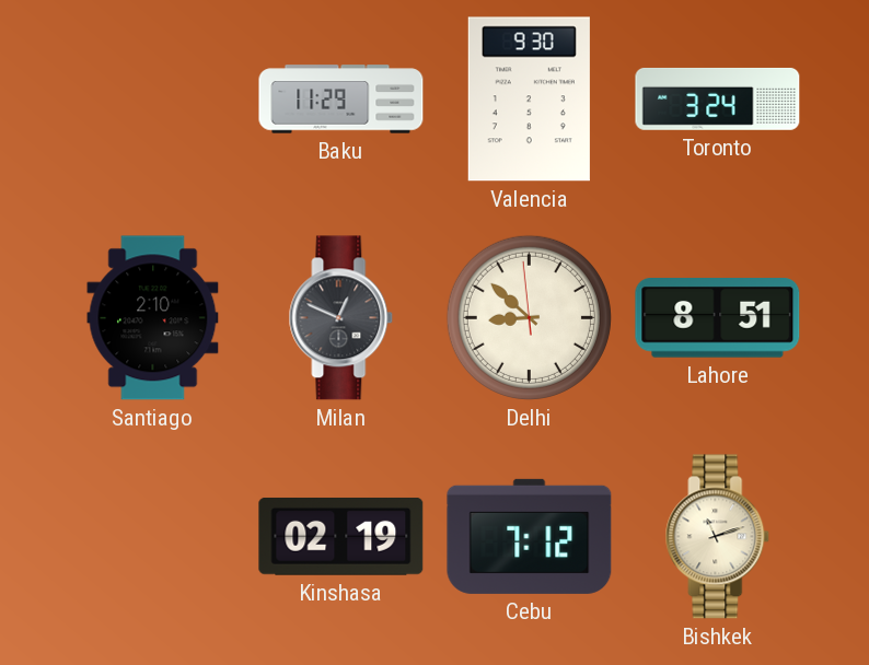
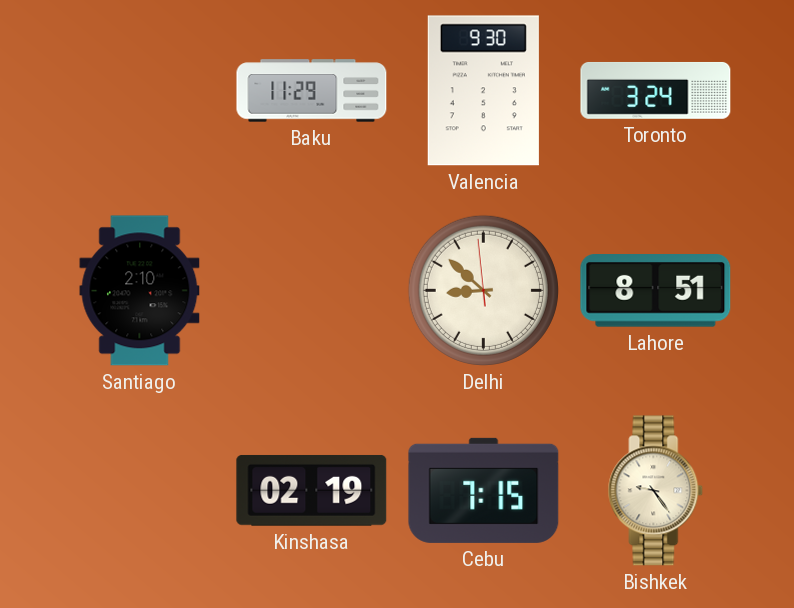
Milan: 12:49 -> none (341, 318)
Cebu: 7:12 -> 7:15 (484, 490)
Bishkek: 11:12 -> 9:24 (656, 491)
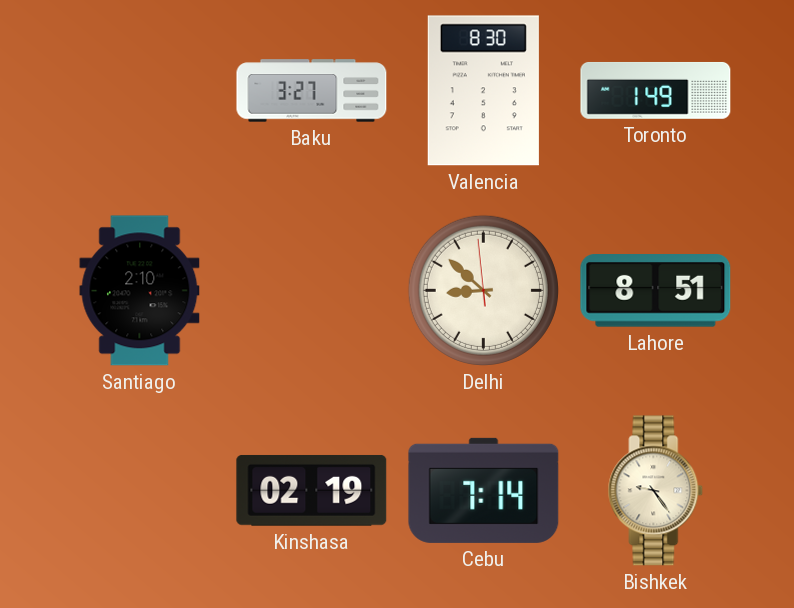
Baku: 11:29 -> 3:27 (312, 91)
Valencia: 9:30 -> 8:30 (483, 91)
Toronto: 3:24 -> 1:49 (656, 90)
Cebu: 7:15 -> 7:14 (484, 490)
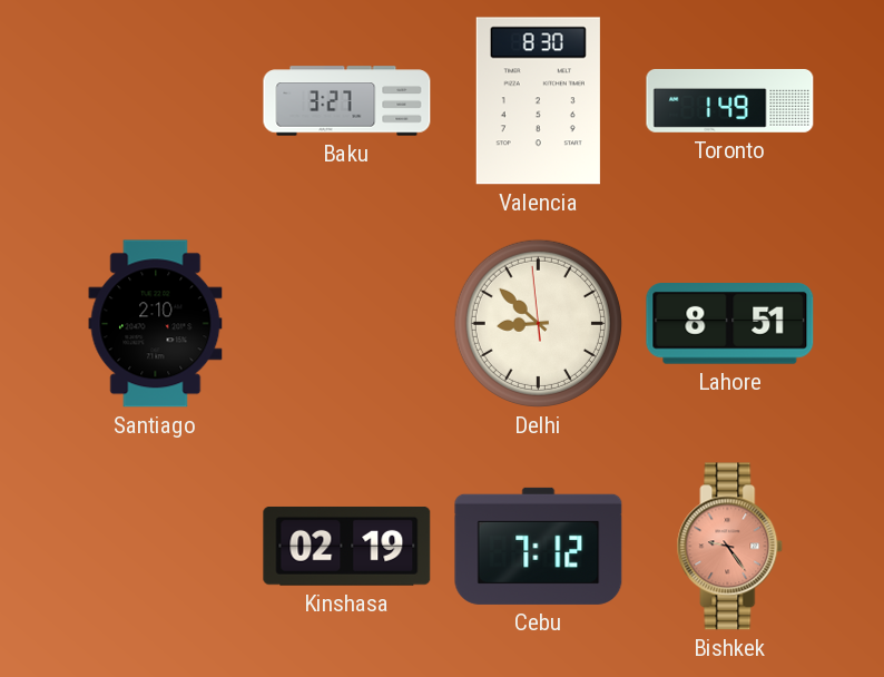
Cebu: 7:14 -> 7:12 (539, 546)
Bishkek dial: cream -> salmon (730, 547)
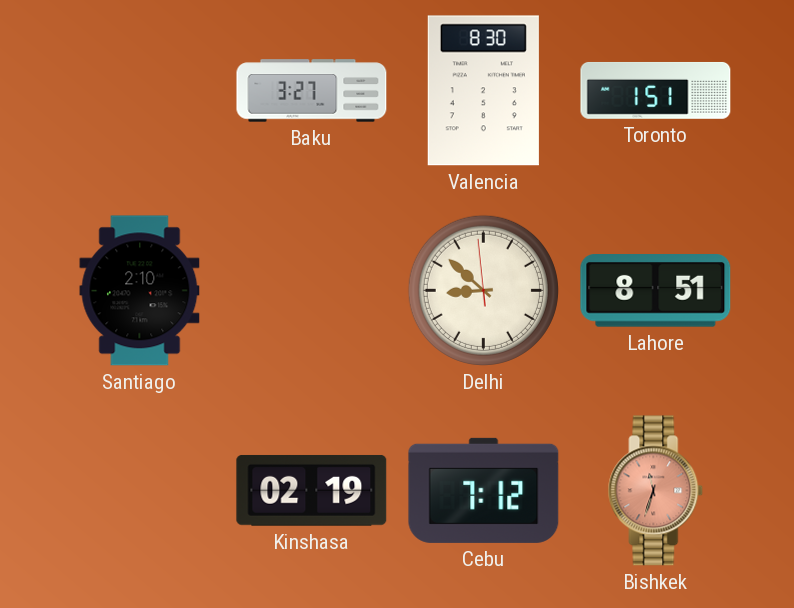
Toronto: 1:49 -> 1:51 (656, 90)
Bishkek: 9:24 -> 11:33 (656, 491)
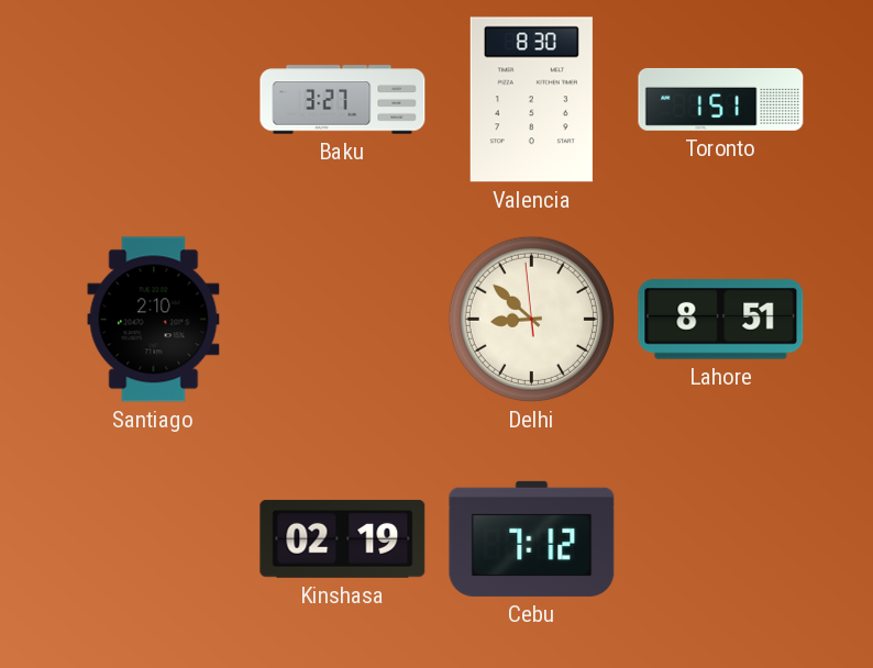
Bishkek: 11:33 -> none (656, 491)
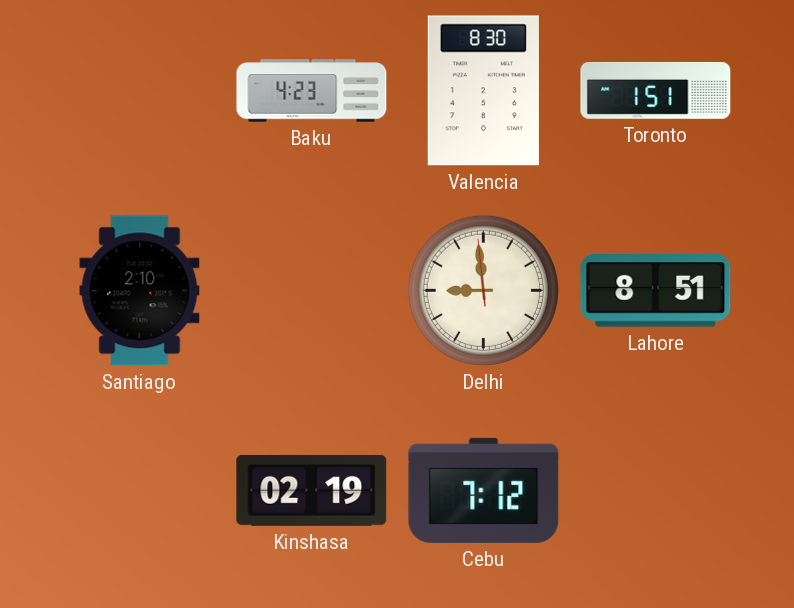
Baku: 3:27 -> 4:23 (312, 91)
Delhi: 8:51 -> 8:58 (483, 290)
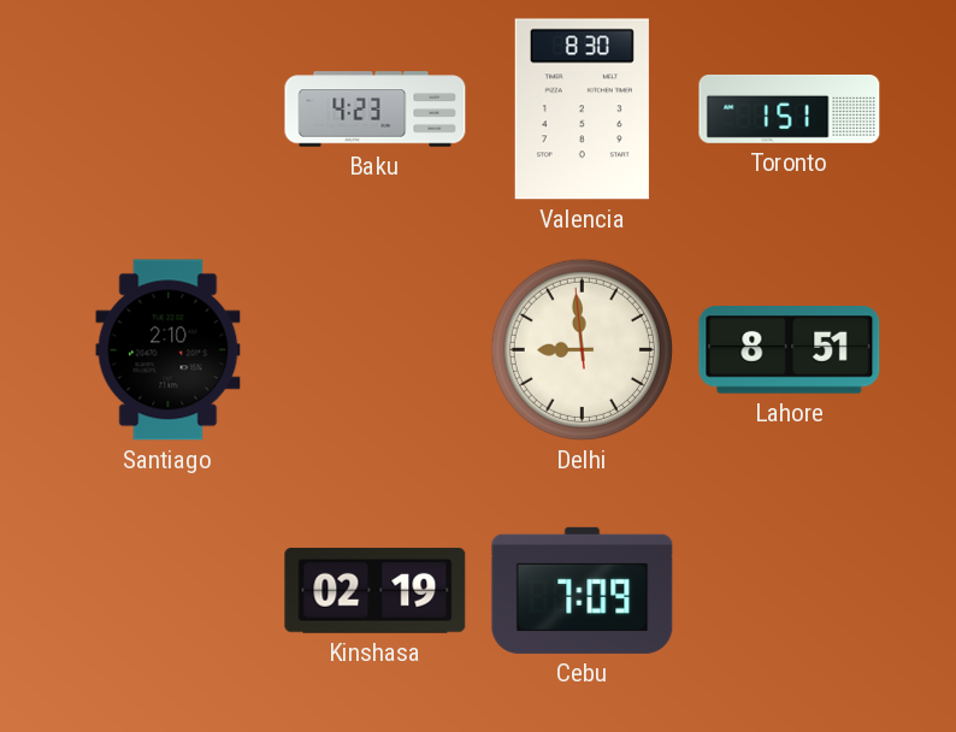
Cebu: 7:12 -> 7:09 (583, 590)
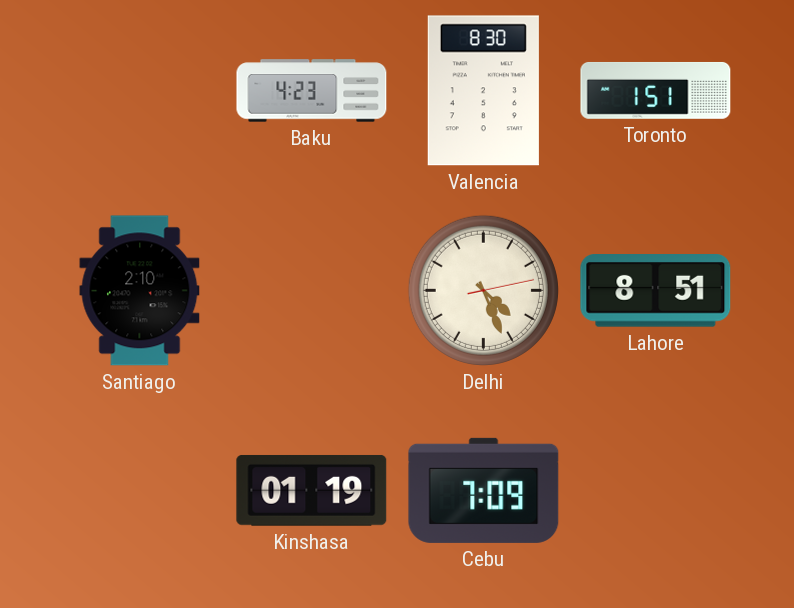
Delhi: 8:58 -> 4:26 (483, 290)
Kinshasa: 02:19 -> 01:19 (312, 490)
